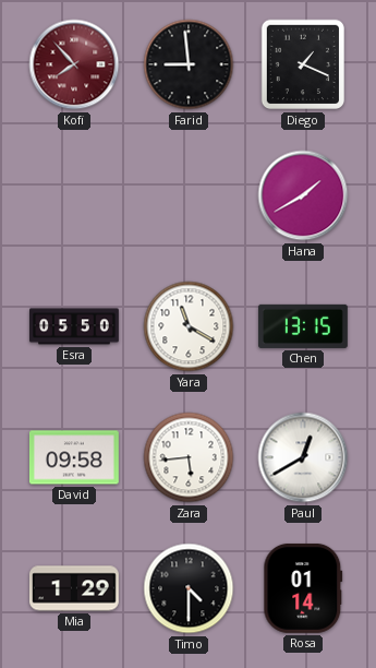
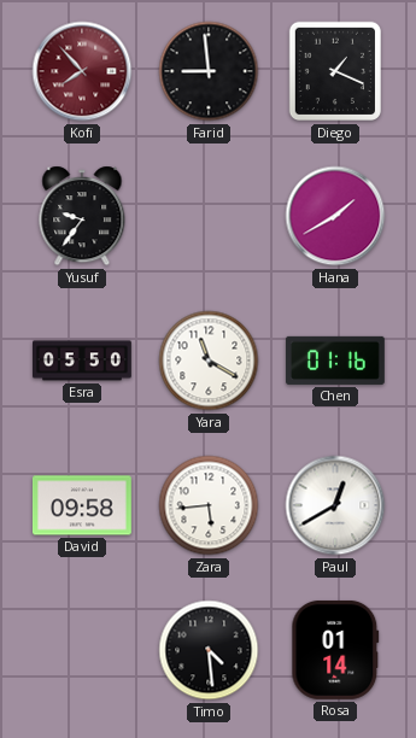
Yusuf: none -> 9:36 (82, 216)
Chen: 13:15 -> 01:16 (336, 361)
Mia: 1:29 -> none (75, 588)
Timo: 4:30 -> 4:29 (209, 650)
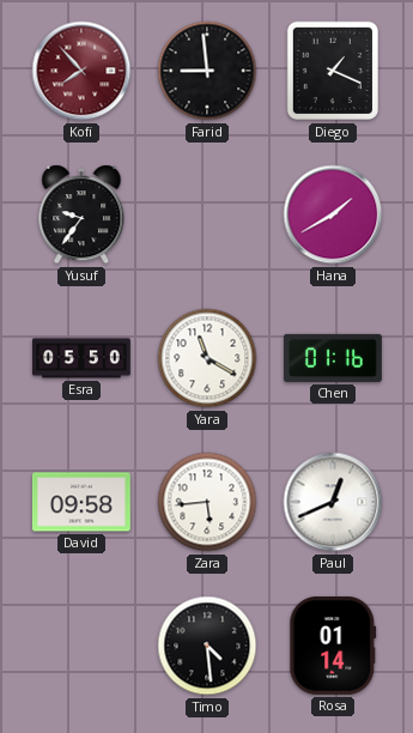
Paul: 12:40 -> 12:41 (333, 502)
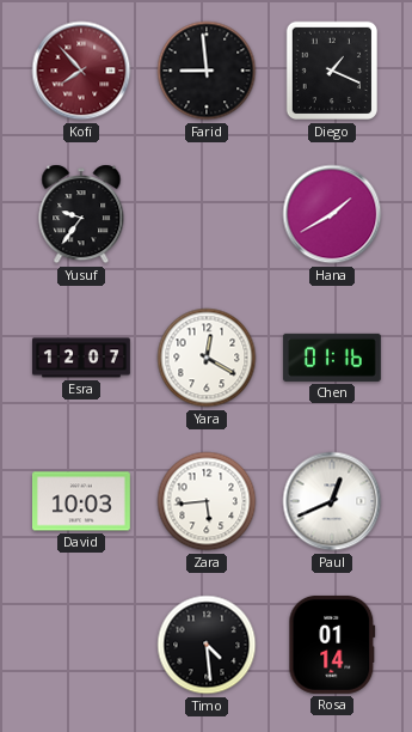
Esra: 05:50 -> 12:07 (82, 358)
Yara: 11:20 -> 12:20 (207, 358)
David: 09:58 -> 10:03 (81, 501)
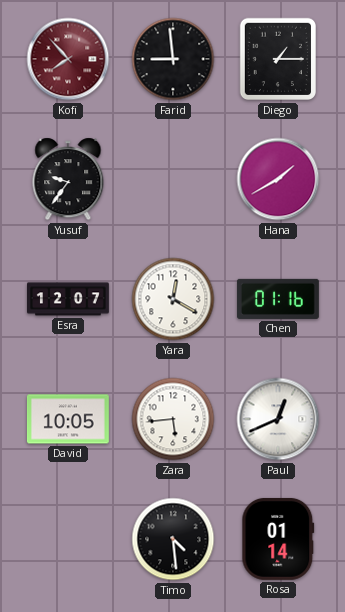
Diego: 1:19 -> 1:15 (277, 59)
David: 10:03 -> 10:05 (68, 419)
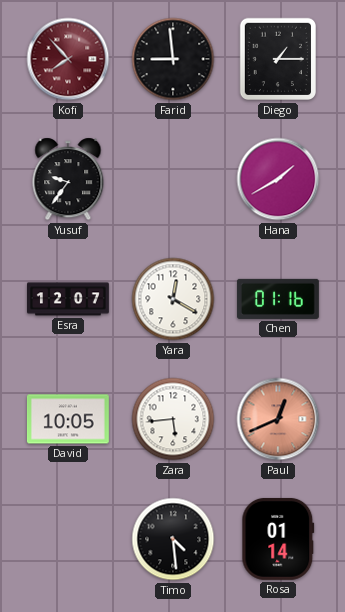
Paul dial: white -> salmon (278, 419)
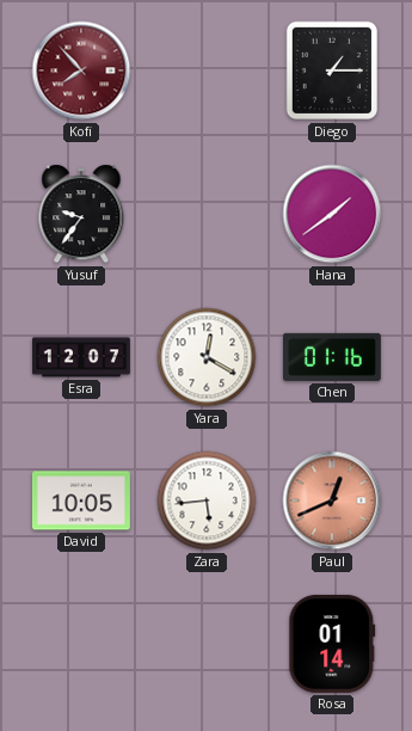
Farid: 8:59 -> none (173, 59)
Hana: 1:40 -> 1:39 (332, 214)
Timo: 4:29 -> none (173, 539)
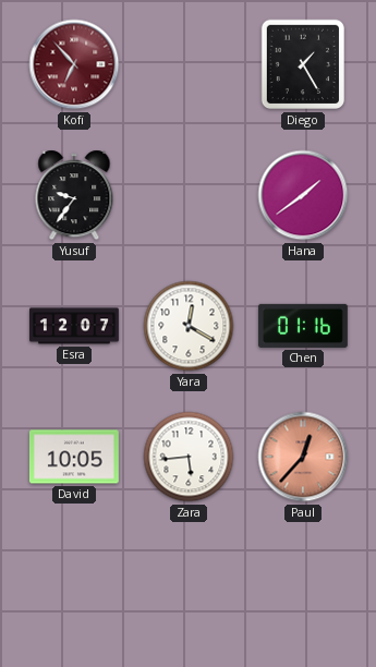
Kofi: 7:53 -> 6:53 (74, 64)
Diego: 1:15 -> 1:25 (302, 64)
Paul: 12:41 -> 12:37 (303, 457)
Rosa: 01:14 -> none (332, 644)
